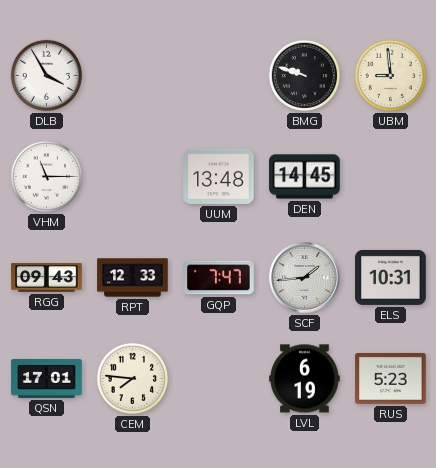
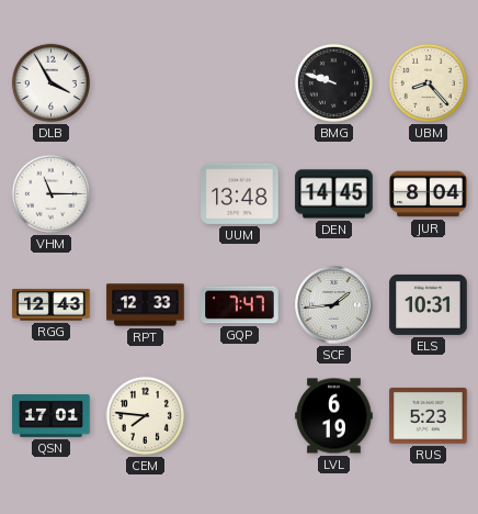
UBM: 8:59 -> 8:23 (428, 82)
JUR: none -> 8:04 (429, 194)
RGG: 09:43 -> 12:43 (52, 305)
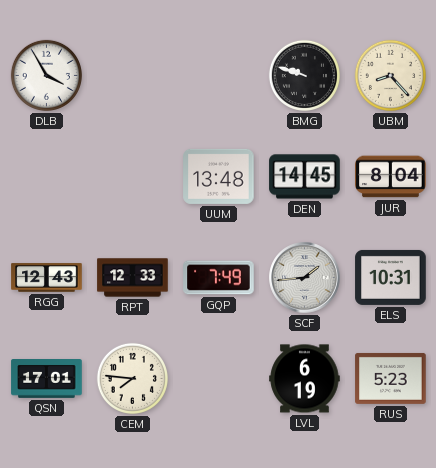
VHM: 11:15 -> none (50, 193)
GQP: 7:47 -> 7:49 (219, 278)
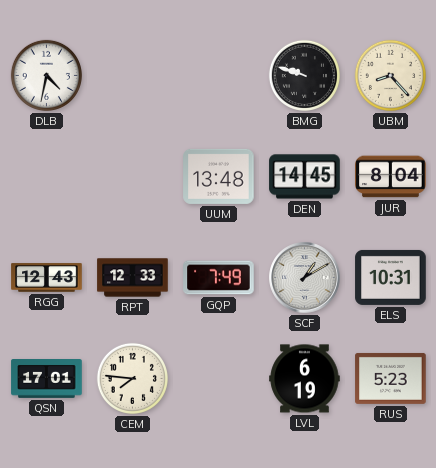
DLB: 3:55 -> 4:32 (46, 75)
SCF: 1:44 -> 1:10 (305, 278)
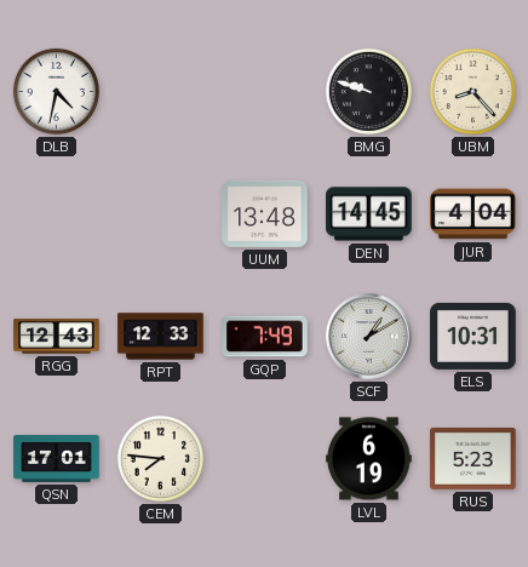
JUR: 8:04 -> 4:04 (474, 214)
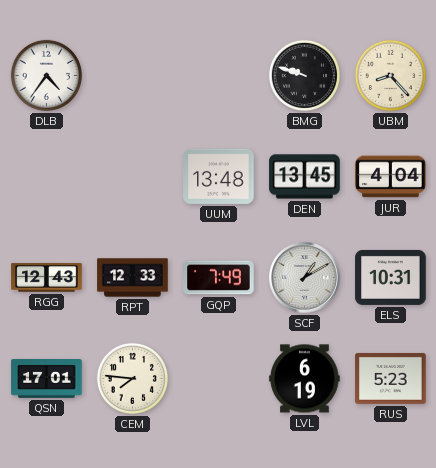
DLB: 4:32 -> 4:36 (46, 75)
DEN: 14:45 -> 13:45 (305, 177)
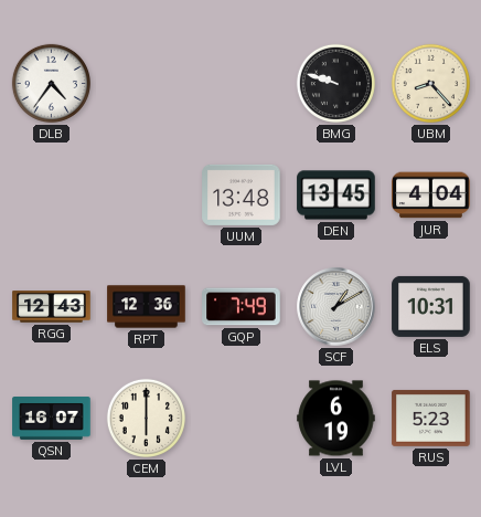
RPT: 12:33 -> 12:36 (147, 307)
QSN: 17:01 -> 16:07 (52, 419)
CEM: 7:46 -> 6:00 (146, 418)
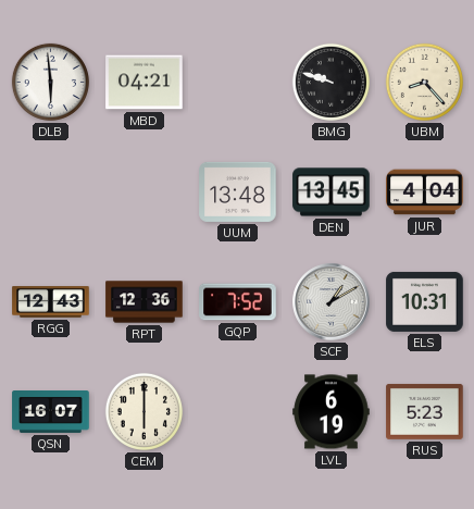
DLB: 4:36 -> 5:59 (50, 82)
MBD: none -> 04:21 (145, 83)
GQP: 7:49 -> 7:52 (238, 302)
